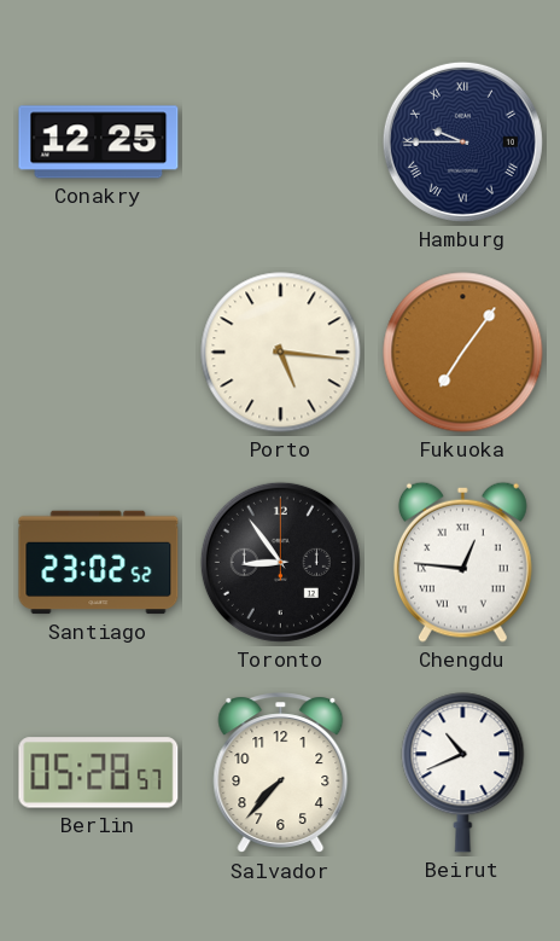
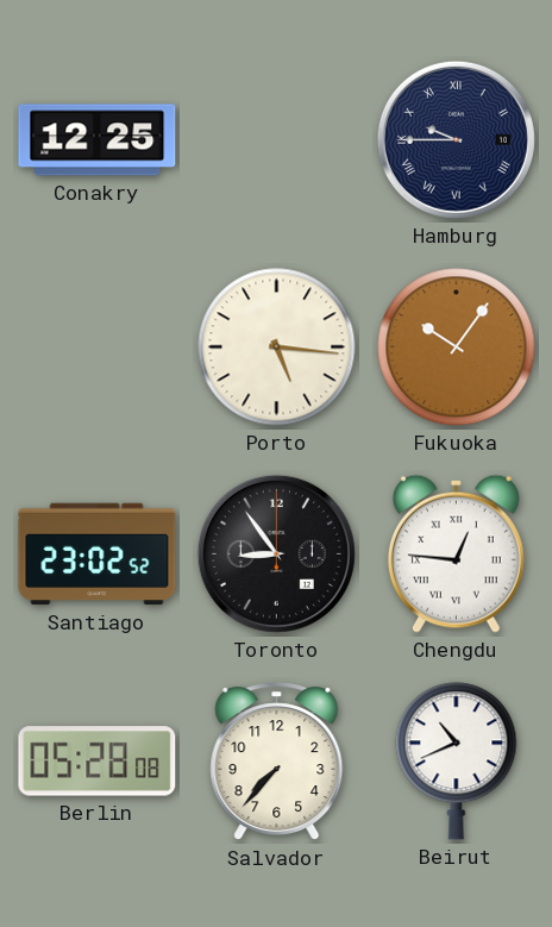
Fukuoka: 7:06 -> 10:06 (457, 347)
Berlin: 05:28:57 -> 05:28:08 (98, 762)
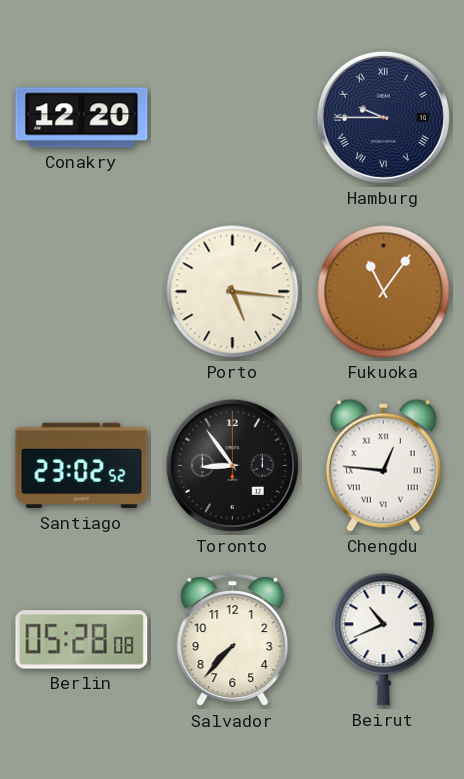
Conakry: 12:25 -> 12:20 (82, 118)
Fukuoka: 10:06 -> 11:06 (384, 292)
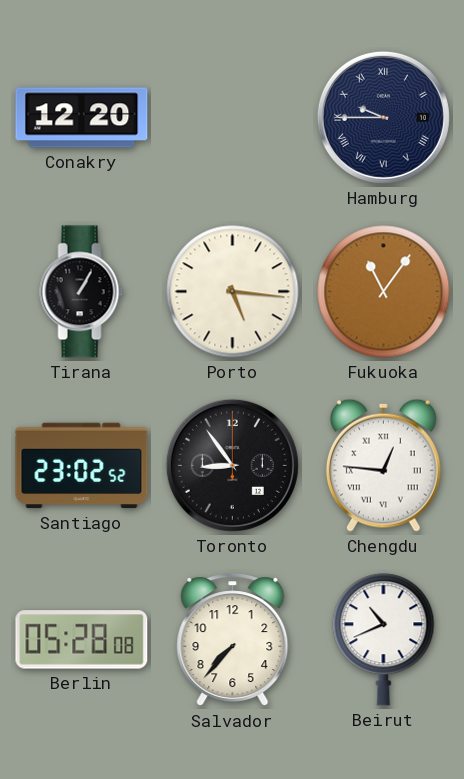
Tirana: none -> 1:05 (82, 292)
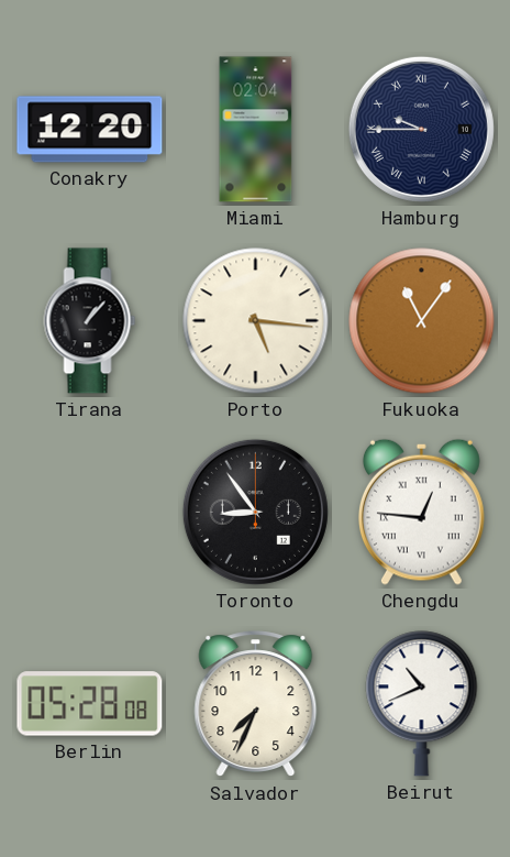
Miami: none -> 02:04 (256, 130)
Tirana: 1:05 -> 1:07 (90, 321)
Santiago: 23:02 -> none (82, 466)
Salvador: 7:37 -> 7:34 (256, 704)
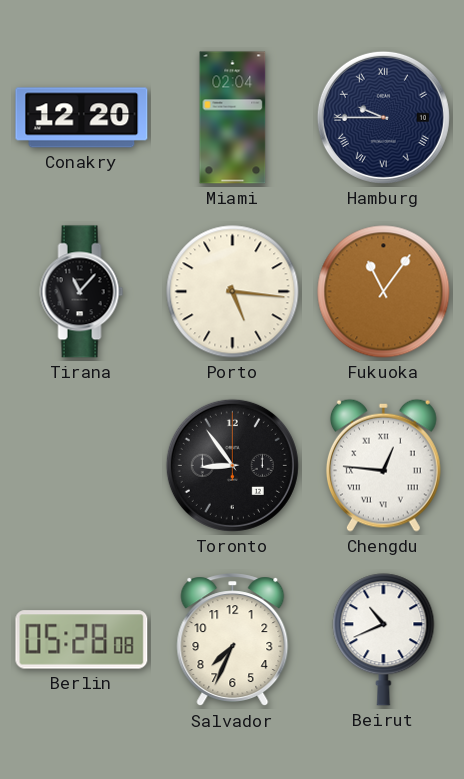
Tirana: 1:07 -> 11:07 (82, 292)
